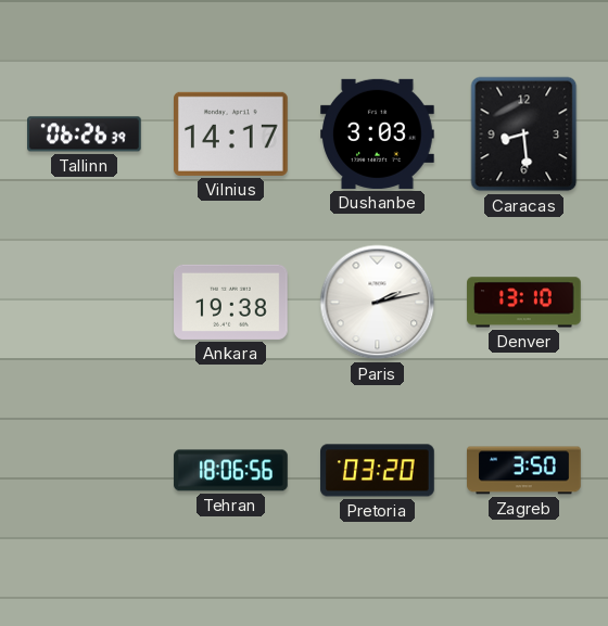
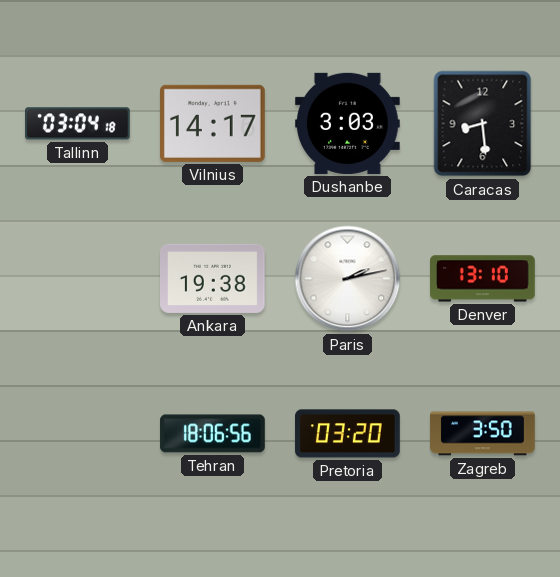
Tallinn: 06:26 -> 03:04 (78, 124)
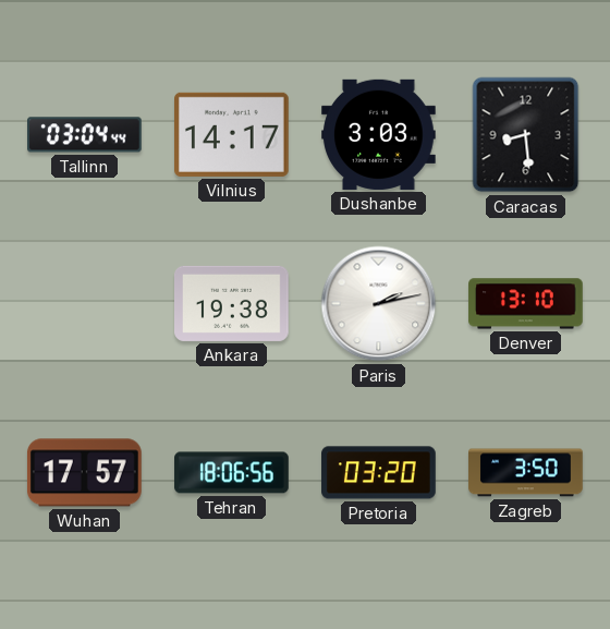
Tallinn: 03:04:18 -> 03:04:44 (85, 135)
Wuhan: none -> 17:57 (84, 473)
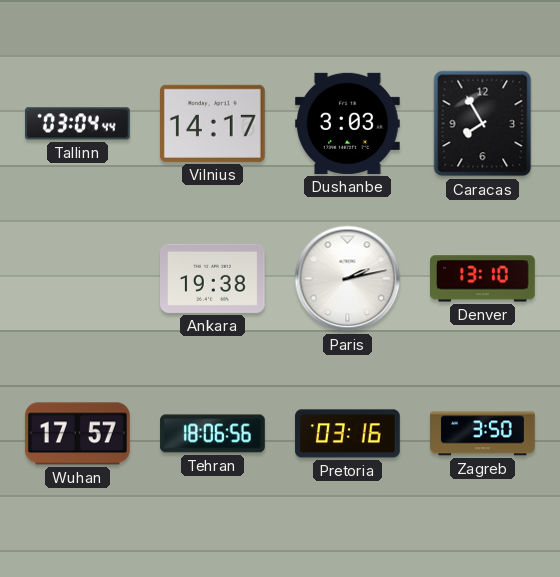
Caracas: 8:29 -> 7:55 (483, 124)
Pretoria: 03:20 -> 03:16 (348, 434)
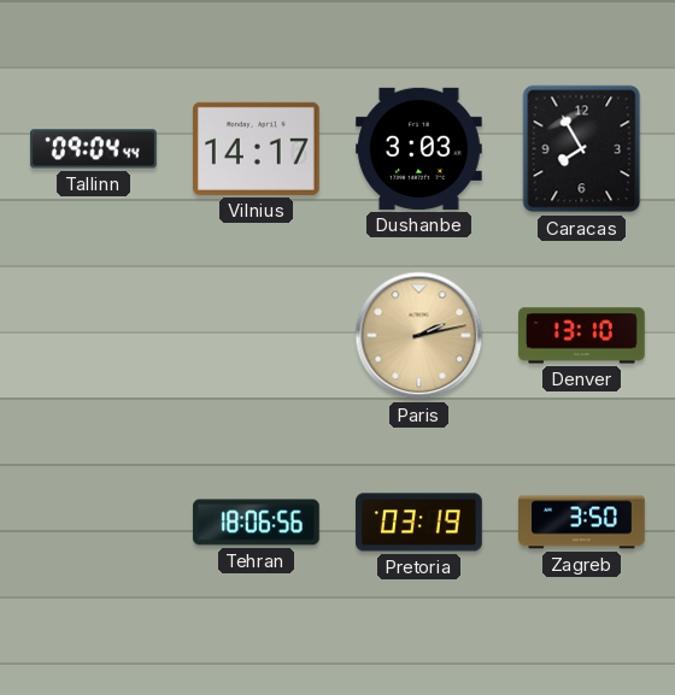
Tallinn: 03:04 -> 09:04 (94, 149)
Ankara: 19:38 -> none (213, 278)
Paris dial: white -> champagne (419, 336)
Wuhan: 17:57 -> none (77, 434)
Pretoria: 03:16 -> 03:19 (419, 523)
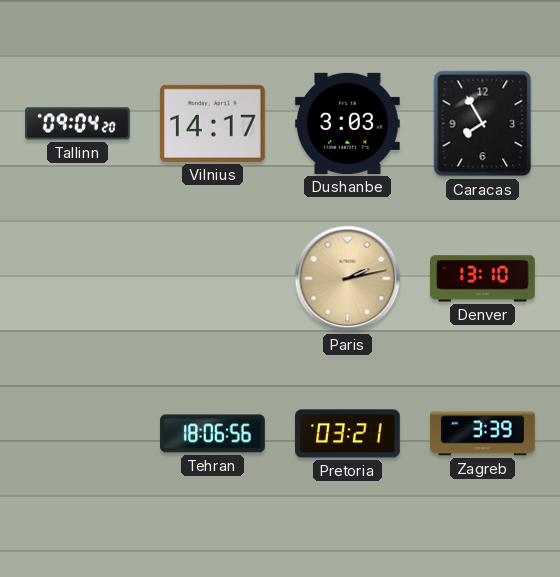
Tallinn: 09:04:44 -> 09:04:20 (78, 124)
Pretoria: 03:19 -> 03:21 (348, 434)
Zagreb: 3:50 -> 3:39 (483, 434)
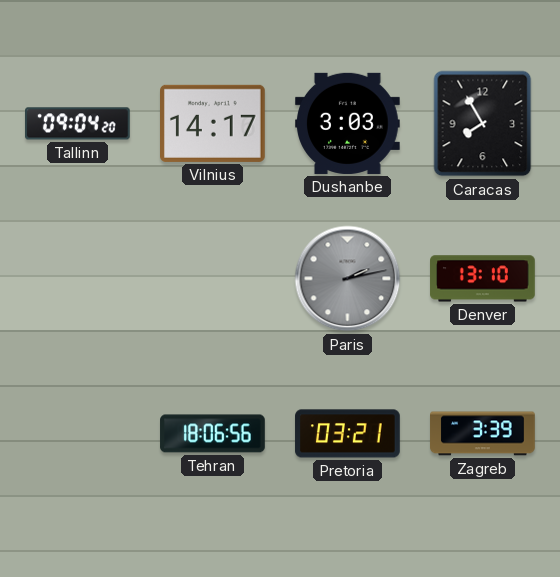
Paris dial: champagne -> grey (348, 279)
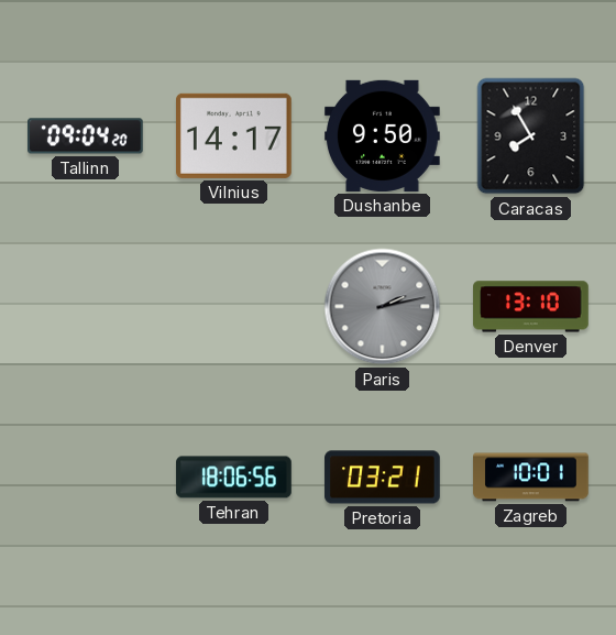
Dushanbe: 3:03 -> 9:50 (383, 135)
Zagreb: 3:39 -> 10:01 (531, 478)
